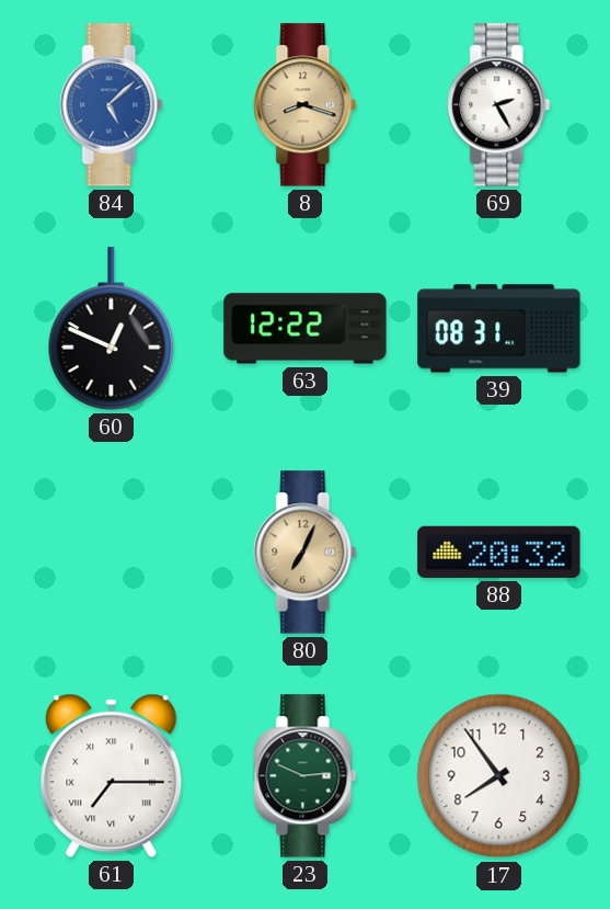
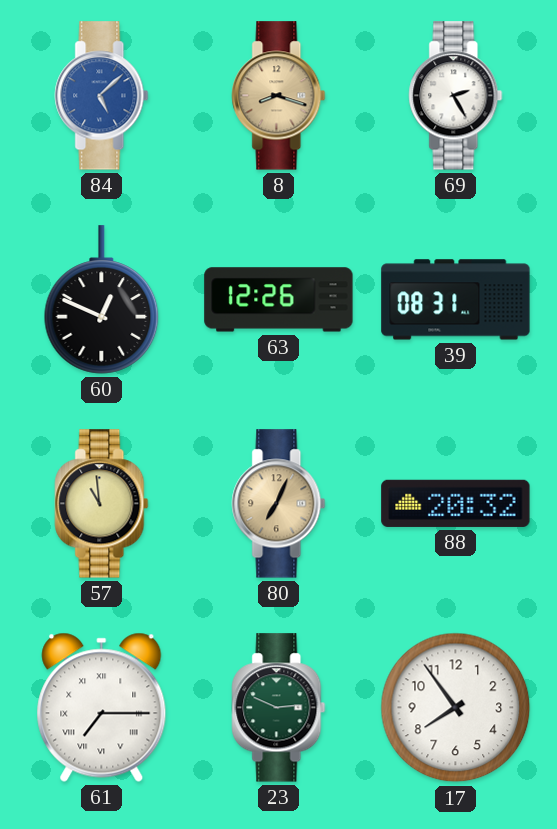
63: 12:22 -> 12:26 (279, 300)
57: none -> 10:59 (102, 504)
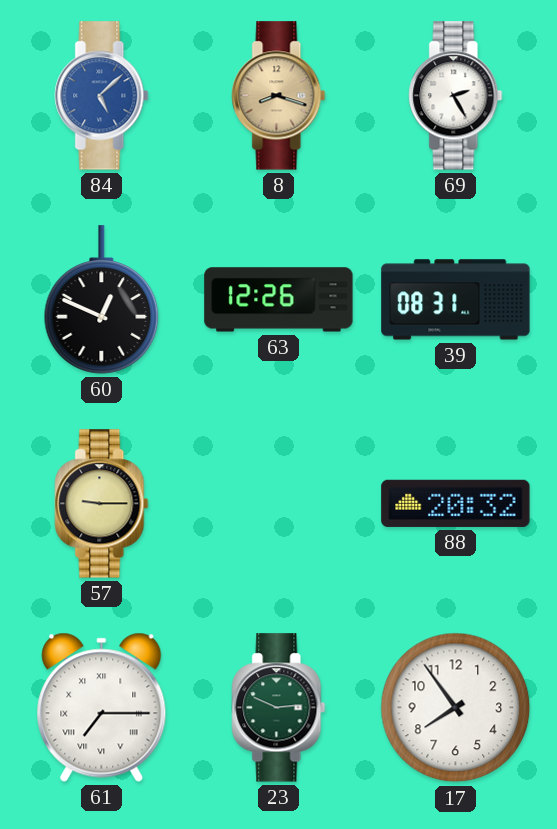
57: 10:59 -> 9:15 (102, 504)
80: 7:04 -> none (279, 504)
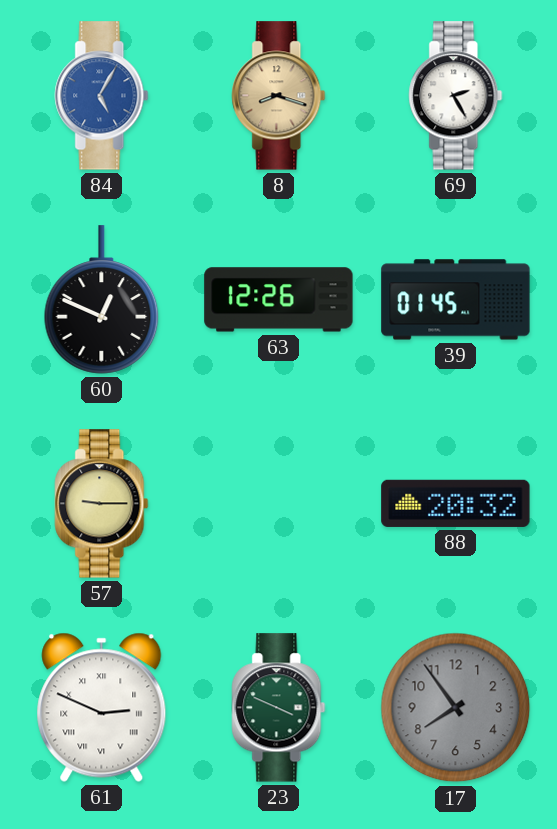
84: 5:08 -> 5:05 (102, 96)
39: 08:31 -> 01:45 (456, 300)
61: 7:15 -> 2:49 (102, 707)
23: 2:49 -> 3:49 (279, 708)
17 dial: white -> grey (456, 708)
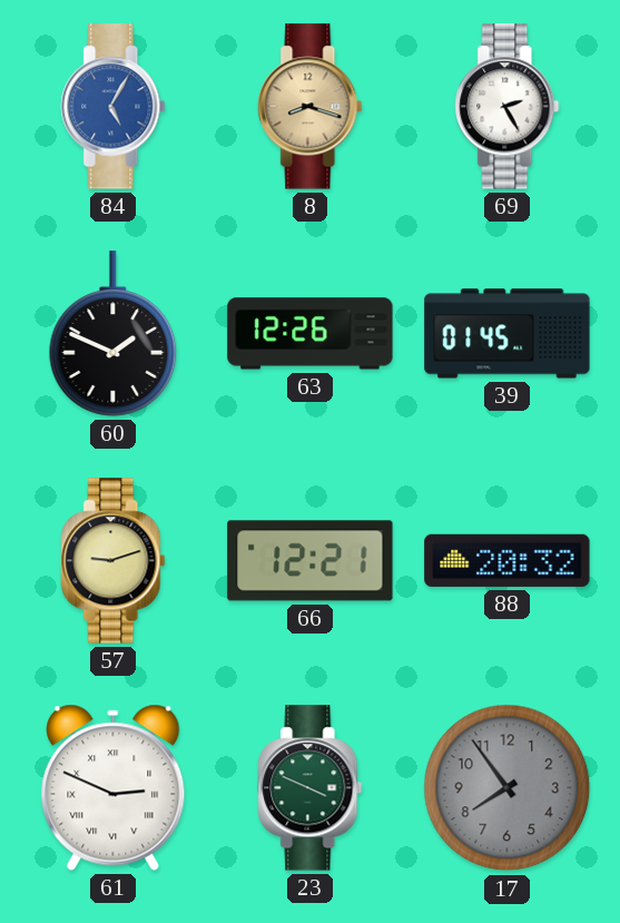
60: 12:49 -> 1:49 (114, 334)
57: 9:15 -> 9:12 (114, 561)
66: none -> 12:21 (311, 561)
